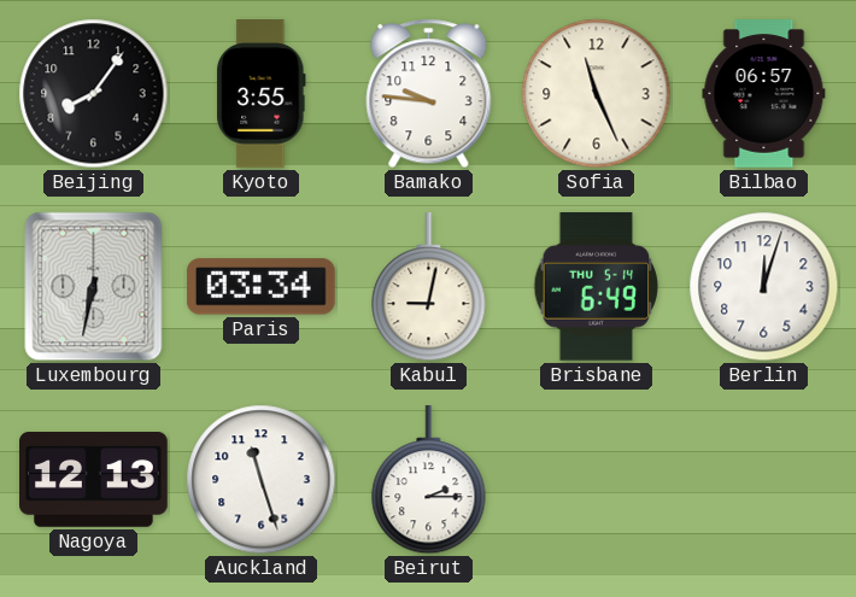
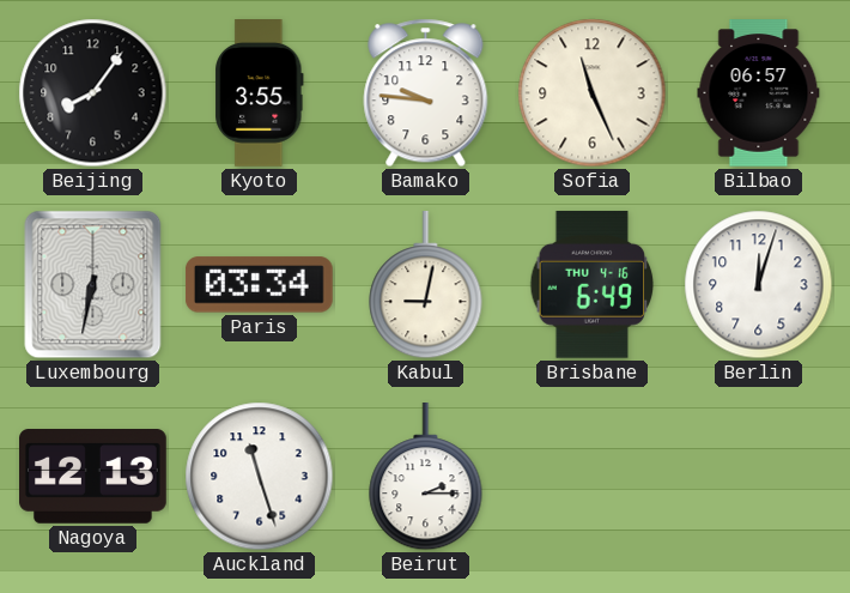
Brisbane date: THU 5-14 -> THU 4-16 (593, 284)
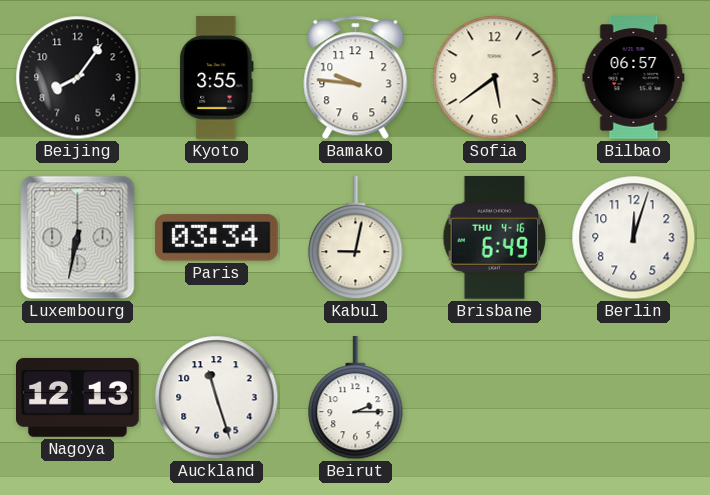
Sofia: 11:26 -> 5:39 (495, 78)
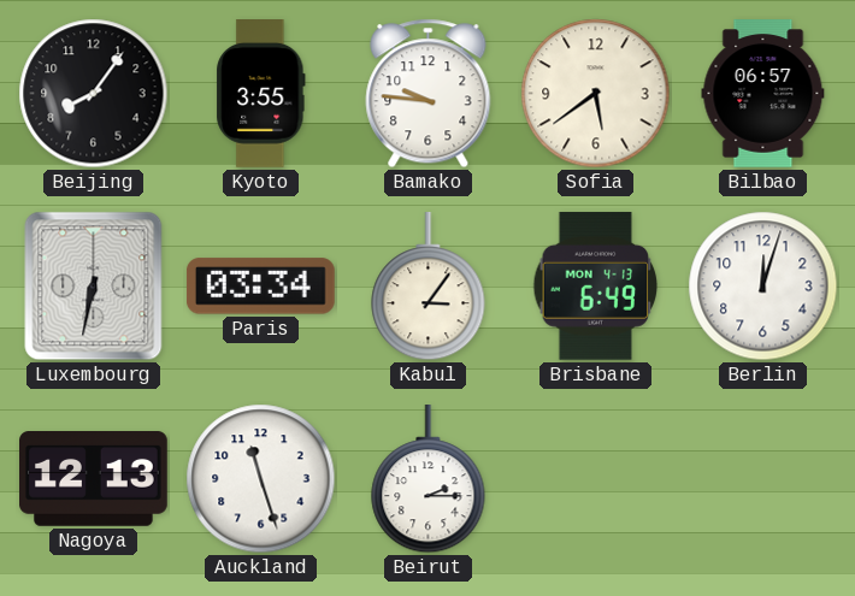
Kabul: 9:02 -> 3:06 (429, 288)
Brisbane date: THU 4-16 -> MON 4-13 (596, 285)
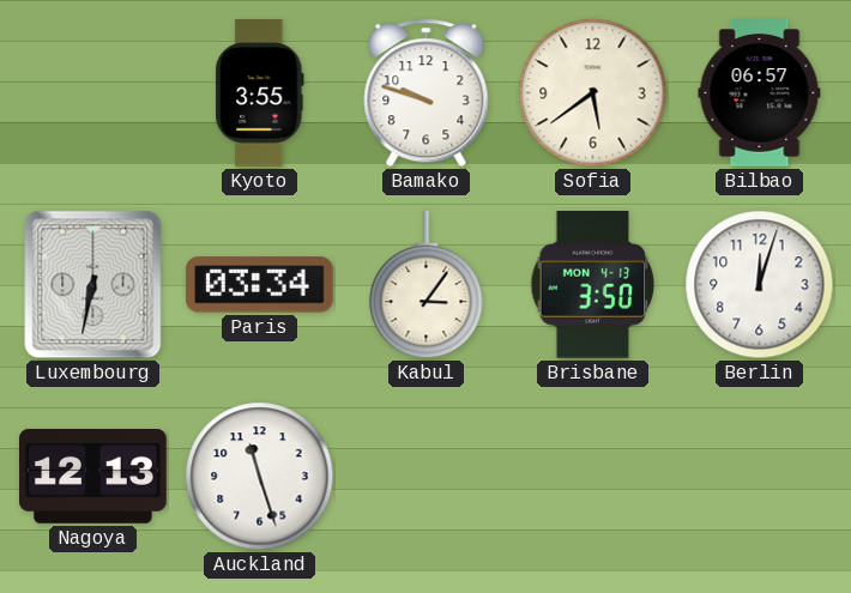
Beijing: 8:06 -> none (94, 94)
Bamako: 9:46 -> 9:48 (427, 93)
Brisbane: 6:49 -> 3:50 (593, 284)
Beirut: 2:15 -> none (429, 480)
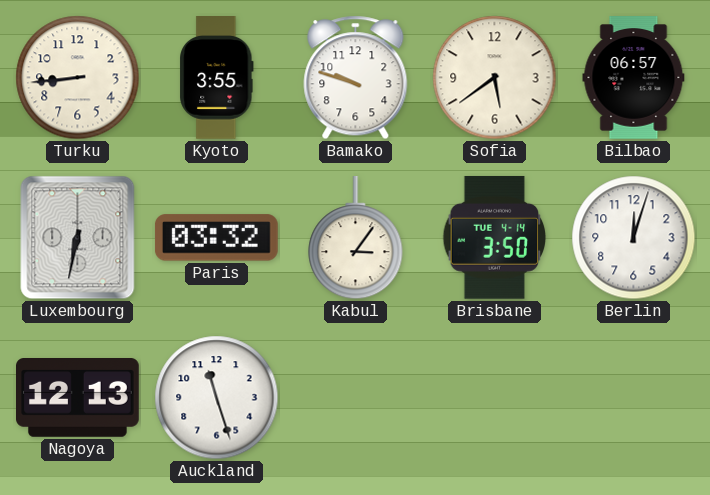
Turku: none -> 8:44 (78, 78)
Paris: 03:34 -> 03:32 (217, 238)
Brisbane date: MON 4-13 -> TUE 4-14 (495, 237)
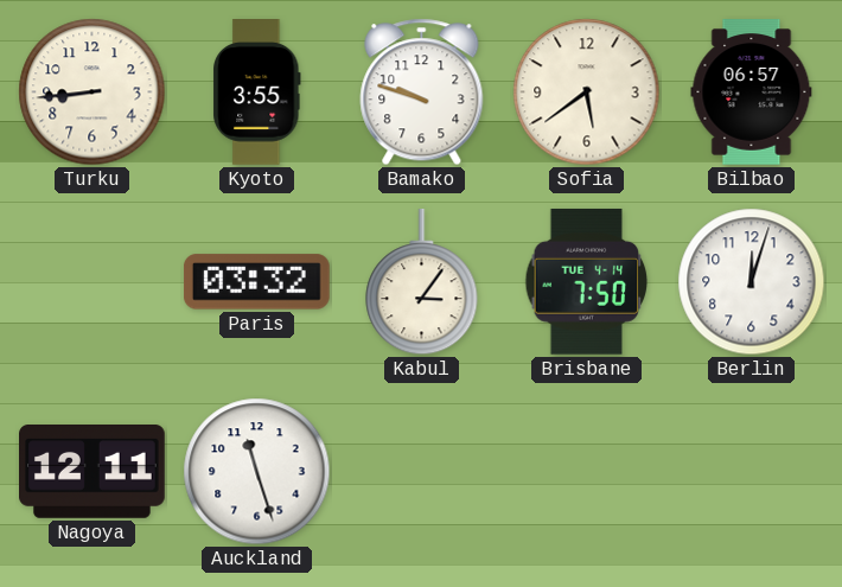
Luxembourg: 6:32 -> none (78, 238)
Brisbane: 3:50 -> 7:50 (587, 281)
Nagoya: 12:13 -> 12:11 (93, 472)
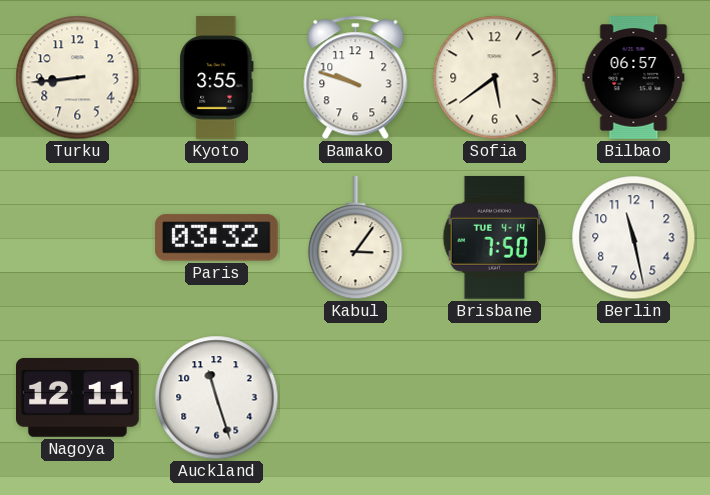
Berlin: 12:03 -> 11:28 (634, 238)
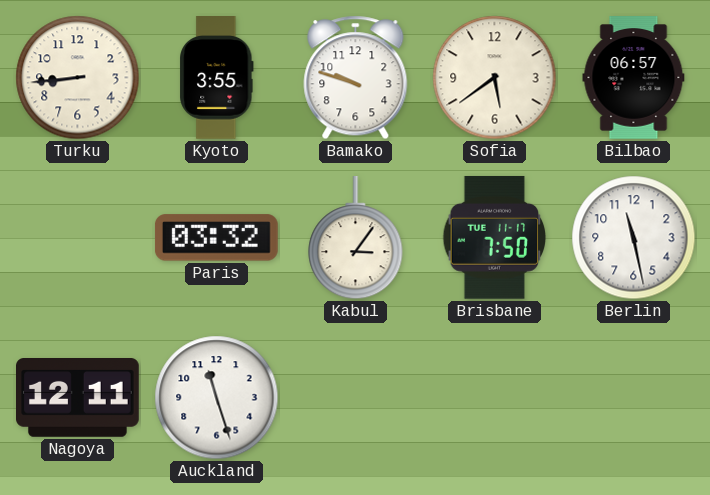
Brisbane date: TUE 4-14 -> TUE 11-17 (495, 237)
